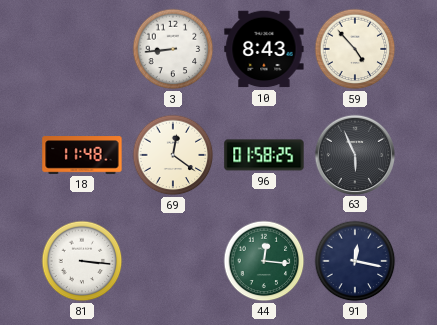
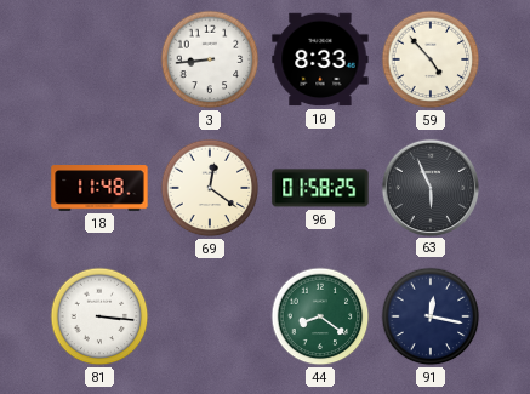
10: 8:43 -> 8:33 (320, 59)
44: 12:16 -> 8:21 (320, 316)
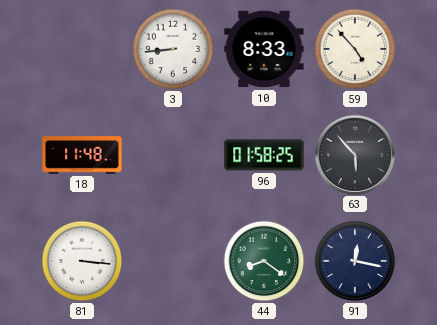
69: 12:21 -> none (210, 188)
63: 5:56 -> 5:53 (354, 154)
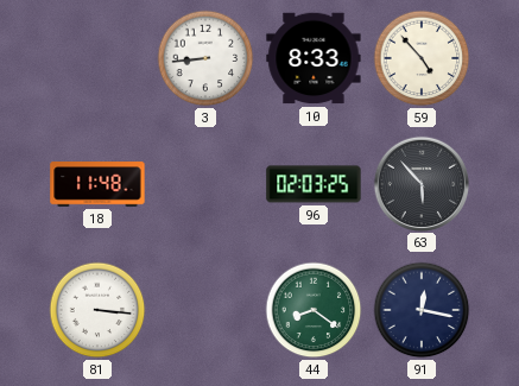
96: 01:58 -> 02:03 (314, 184)
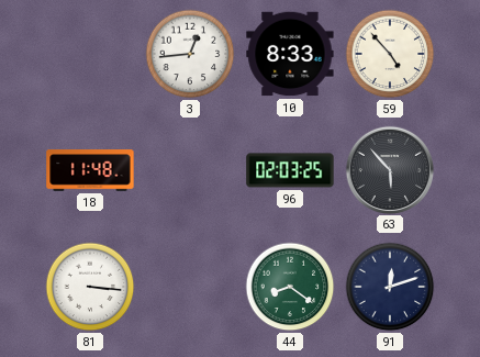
3: 8:44 -> 12:44 (190, 54)
91: 12:17 -> 12:12 (390, 287)
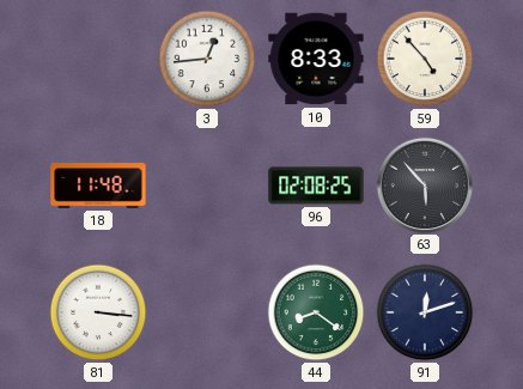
96: 02:03 -> 02:08 (316, 186)
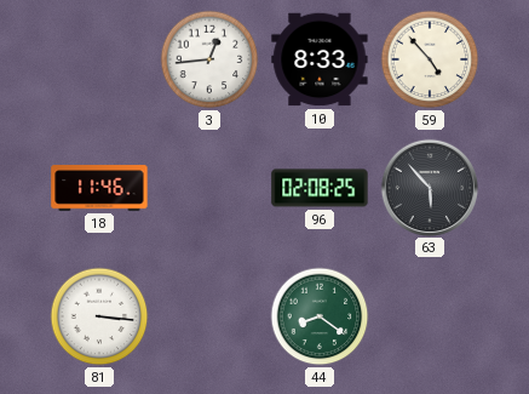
18: 11:48 -> 11:46 (99, 188)
91: 12:12 -> none (425, 312)
